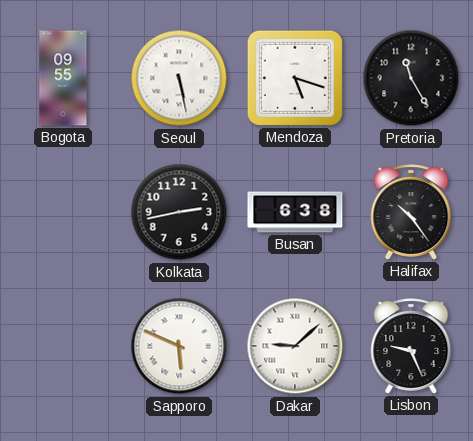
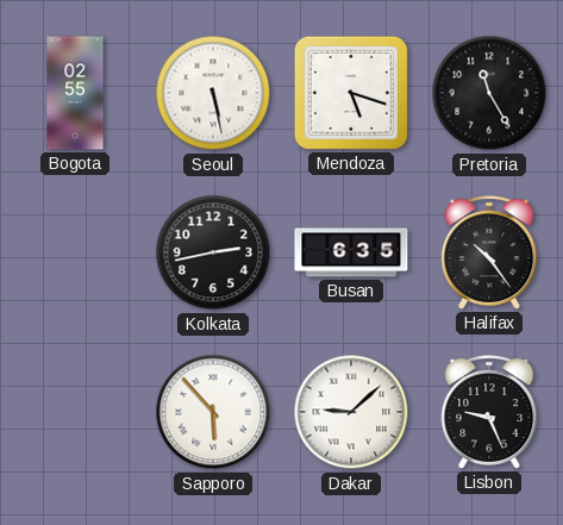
Bogota: 09:55 -> 02:55 (75, 93)
Busan: 6:38 -> 6:35 (351, 252)
Sapporo: 5:49 -> 5:53 (213, 412)
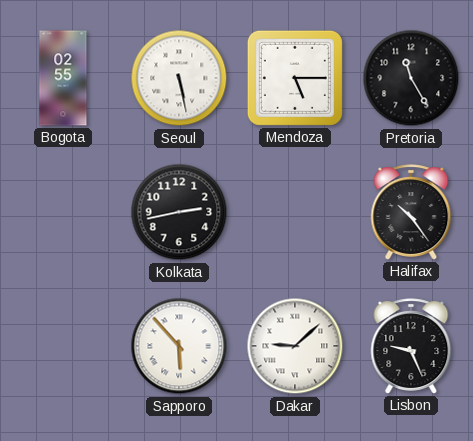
Mendoza: 5:18 -> 5:15 (295, 78)
Busan: 6:35 -> none (351, 252)
